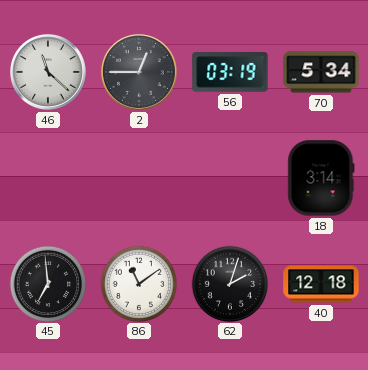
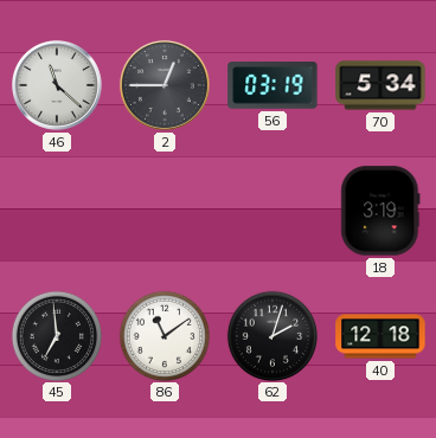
18: 3:14 -> 3:19 (380, 211)
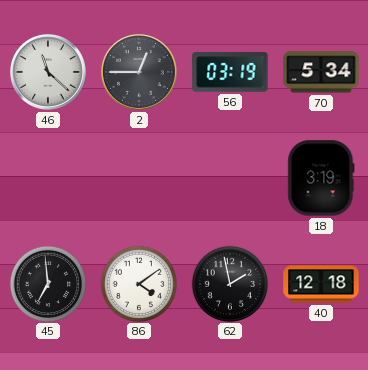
86: 11:09 -> 4:09 (138, 283)
62: 2:03 -> 1:58 (229, 283)
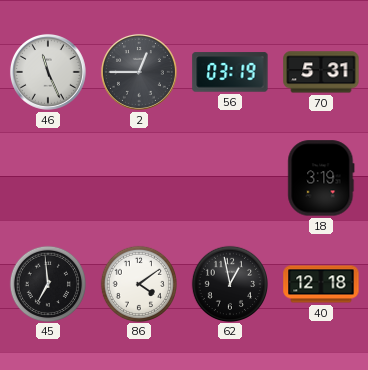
46: 11:22 -> 11:26 (48, 72)
70: 5:34 -> 5:31 (321, 72)
62: 1:58 -> 12:58 (229, 283)
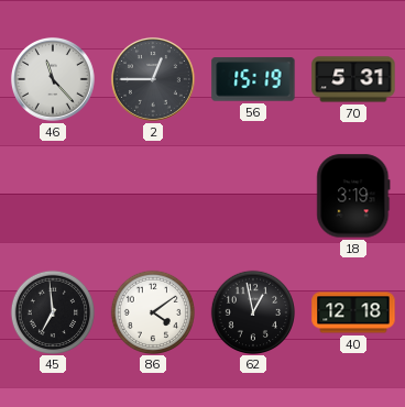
46: 11:26 -> 11:23 (53, 79)
56: 03:19 -> 15:19 (253, 79)
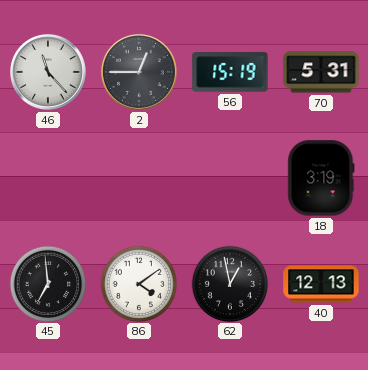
40: 12:18 -> 12:13 (321, 284)
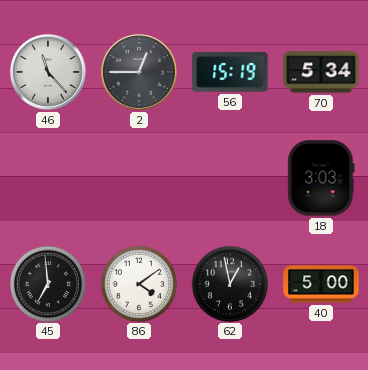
70: 5:31 -> 5:34 (321, 72)
18: 3:19 -> 3:03 (321, 178)
40: 12:13 -> 5:00 (321, 284)
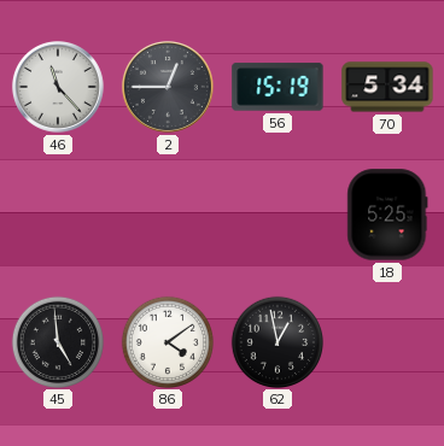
18: 3:03 -> 5:25 (387, 215)
45: 6:59 -> 4:59 (57, 341)
40: 5:00 -> none (321, 284)
